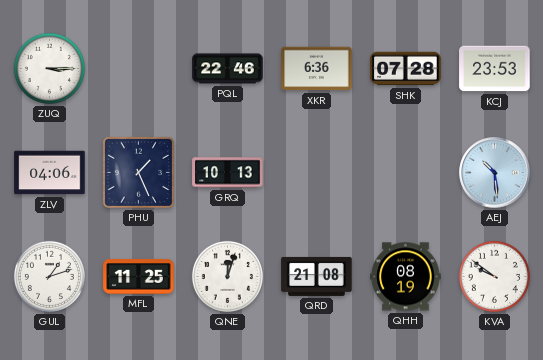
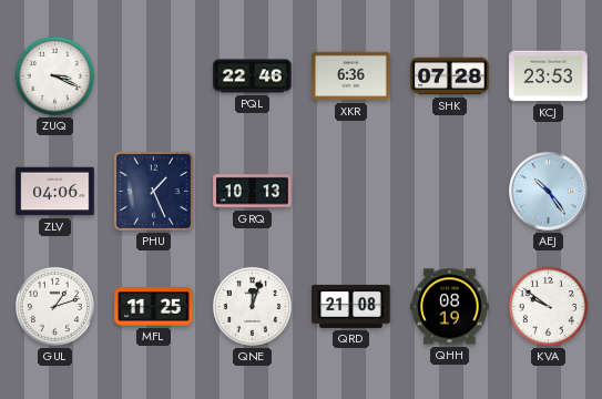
ZUQ: 3:15 -> 3:19 (54, 75)
AEJ: 10:29 -> 10:24 (549, 192)
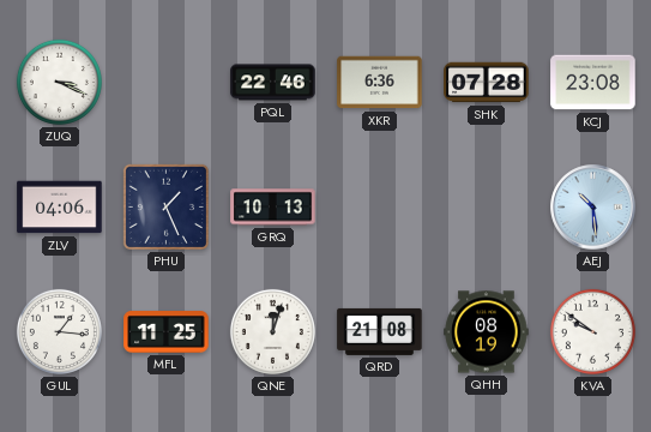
KCJ: 23:53 -> 23:08 (593, 83)
AEJ: 10:24 -> 10:29 (593, 208)
GUL: 1:12 -> 1:16 (59, 331)
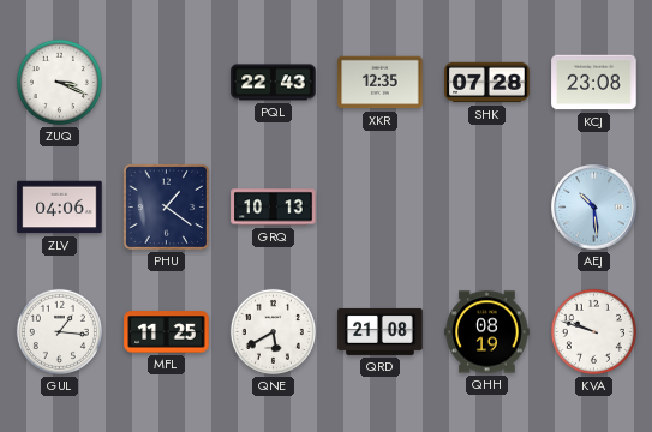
PQL: 22:46 -> 22:43 (274, 83)
XKR: 6:36 -> 12:35 (381, 83)
PHU: 1:26 -> 1:21 (166, 206)
QNE: 12:03 -> 5:40 (273, 331)
KVA: 9:51 -> 9:48 (593, 331)
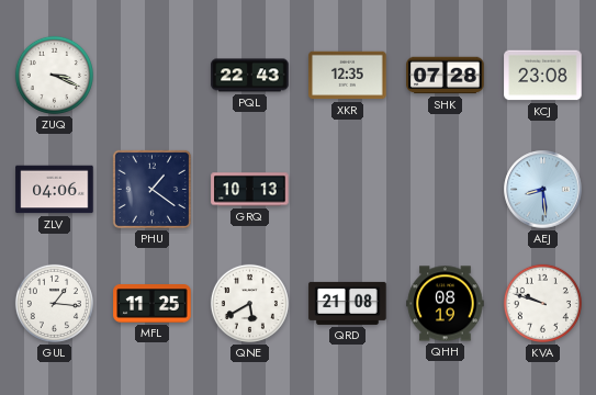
AEJ: 10:29 -> 8:29 (543, 190)
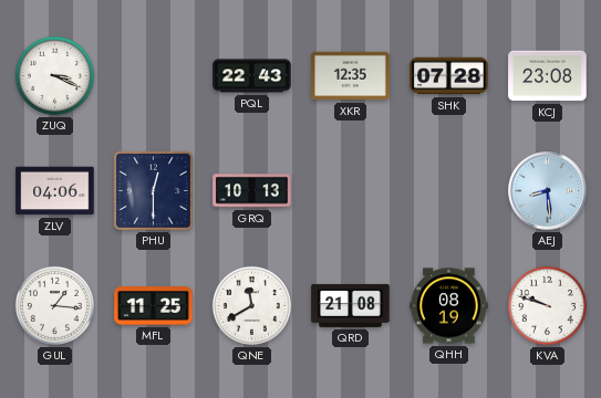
PHU: 1:21 -> 12:30 (153, 190)
QNE: 5:40 -> 11:40 (251, 305)
